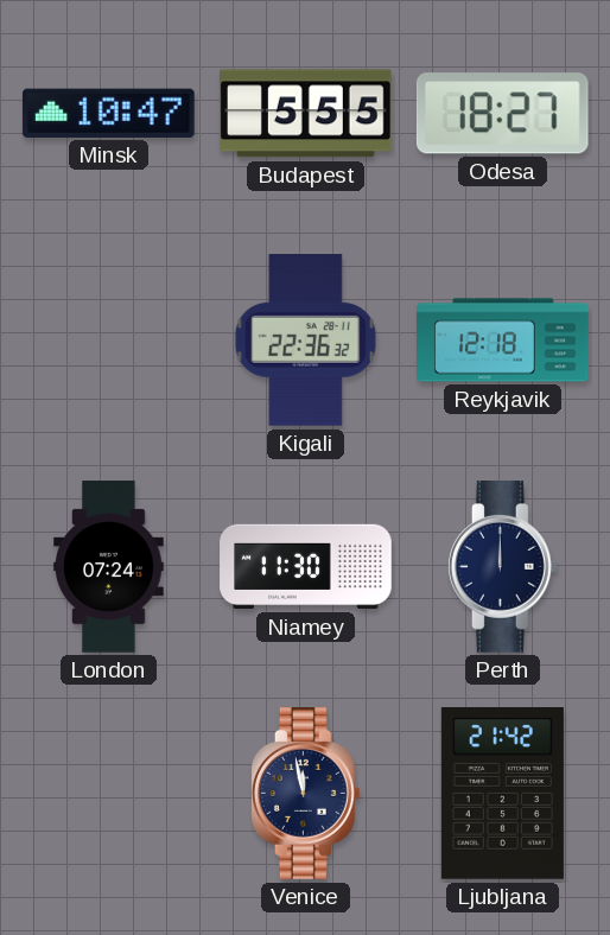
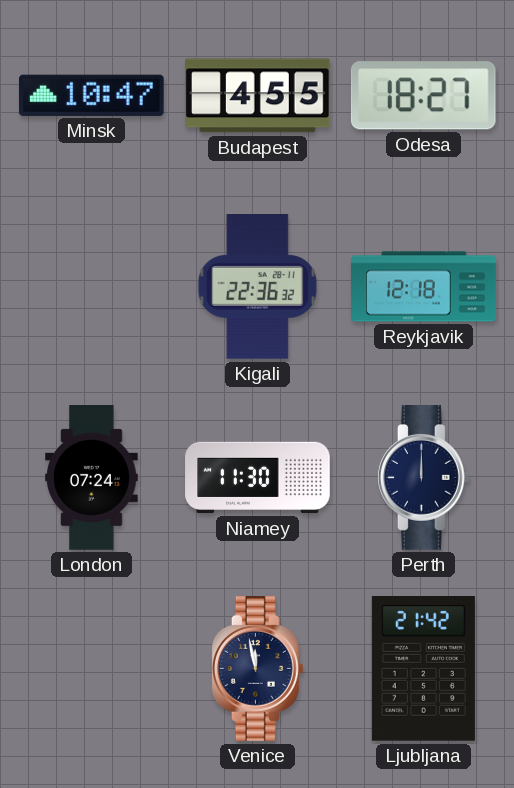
Budapest: 5:55 -> 4:55 (258, 96)
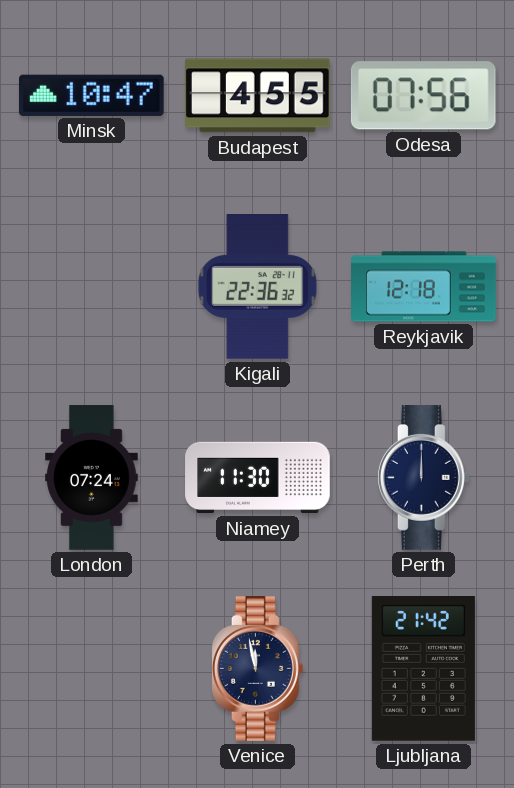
Odesa: 18:27 -> 07:56 (423, 96)
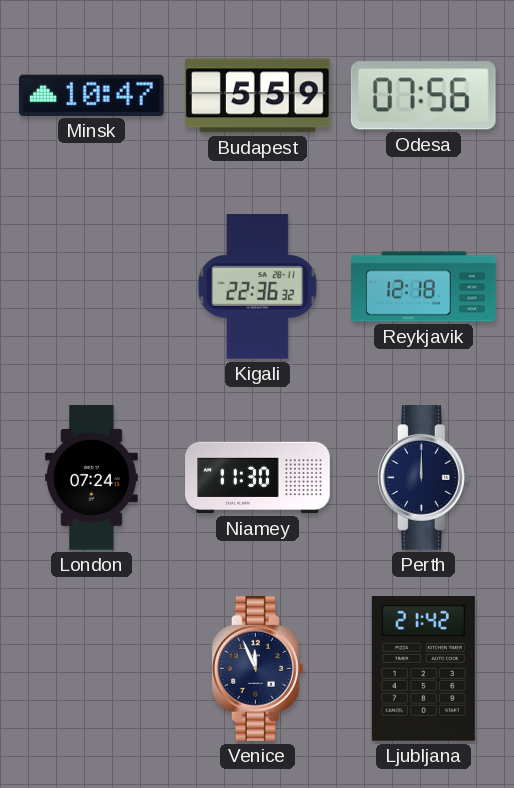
Budapest: 4:55 -> 5:59 (258, 96)
Venice: 11:58 -> 11:56 (257, 669)
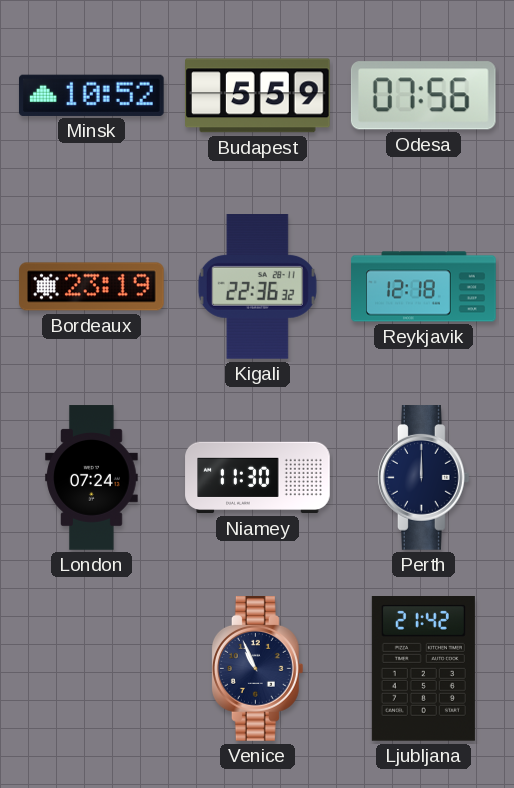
Minsk: 10:47 -> 10:52 (91, 95)
Bordeaux: none -> 23:19 (92, 287)
Venice: 11:56 -> 10:56 (257, 669)
